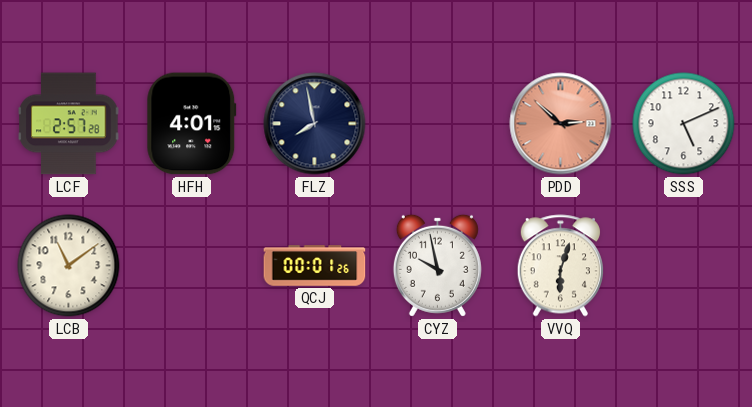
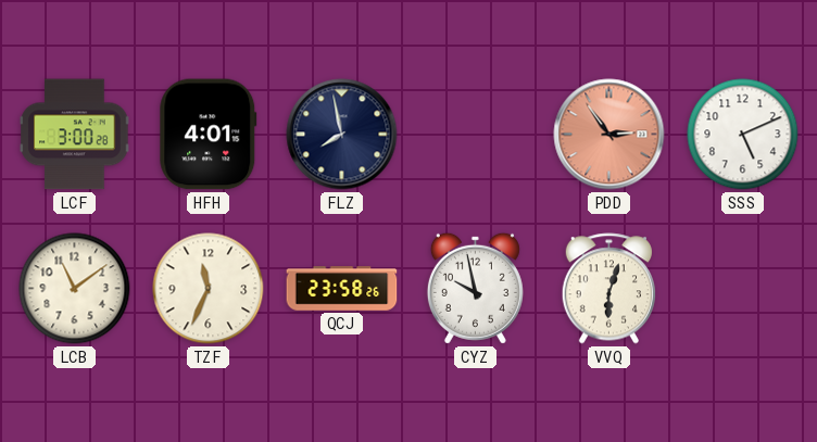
LCF: 2:57 -> 3:00 (75, 135)
PDD: 2:52 -> 2:54 (609, 135)
TZF: none -> 11:34 (209, 289)
QCJ: 00:01 -> 23:58 (342, 289)
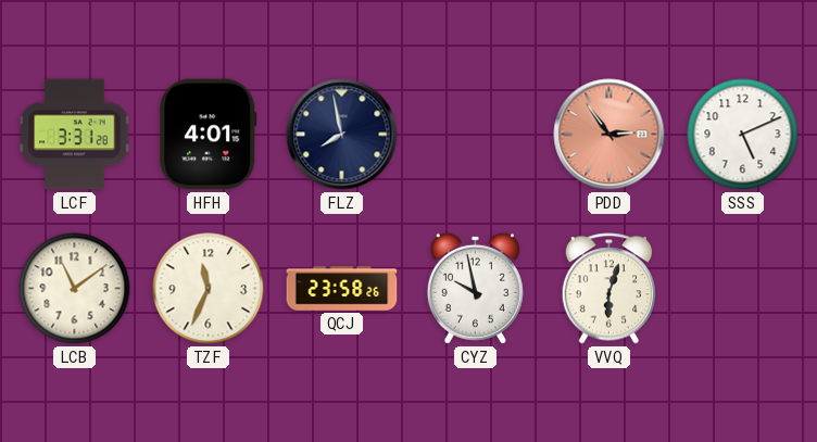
LCF: 3:00 -> 3:31 (75, 135)
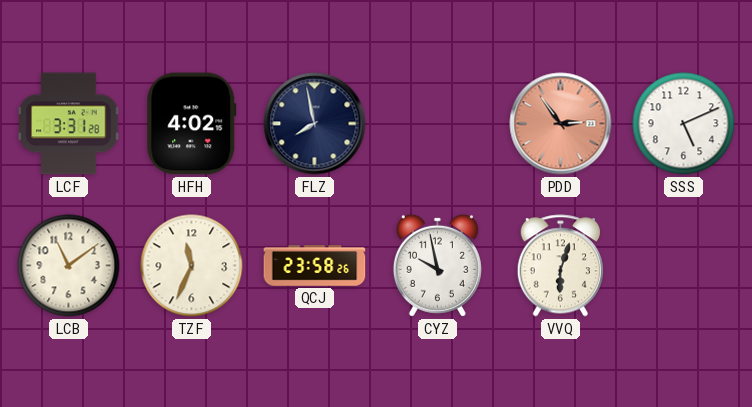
HFH: 4:01 -> 4:02 (192, 124)
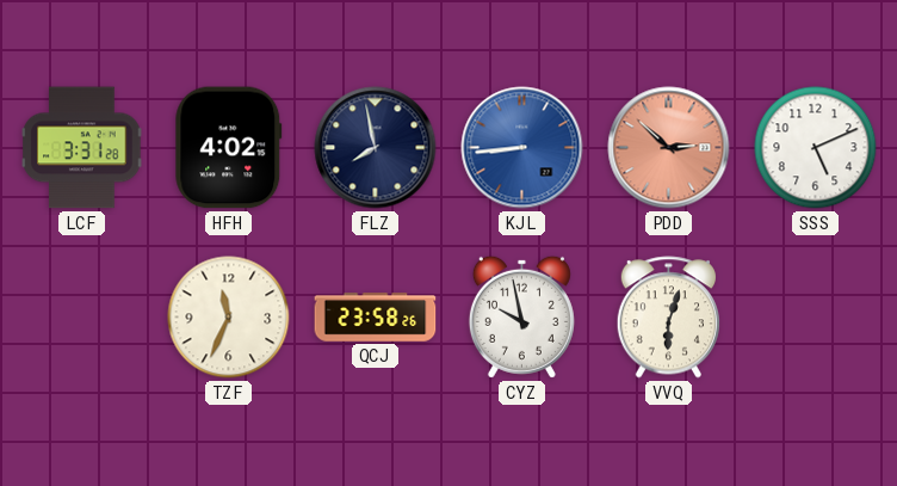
KJL: none -> 8:44 (522, 148)
PDD: 2:54 -> 2:52 (669, 148)
LCB: 11:09 -> none (69, 266)
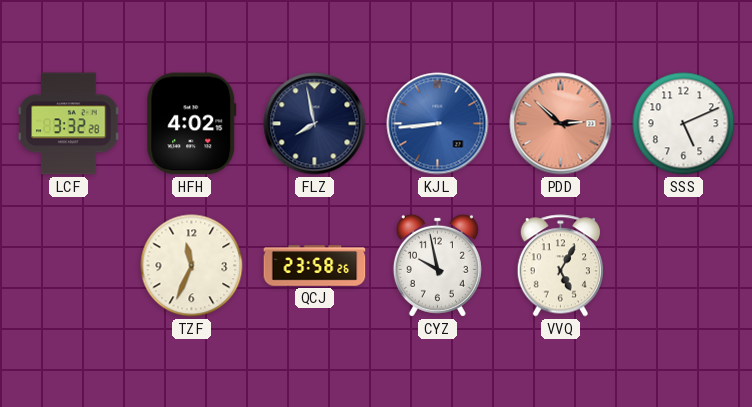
LCF: 3:31 -> 3:32 (69, 124)
VVQ: 6:03 -> 5:05 (560, 266)
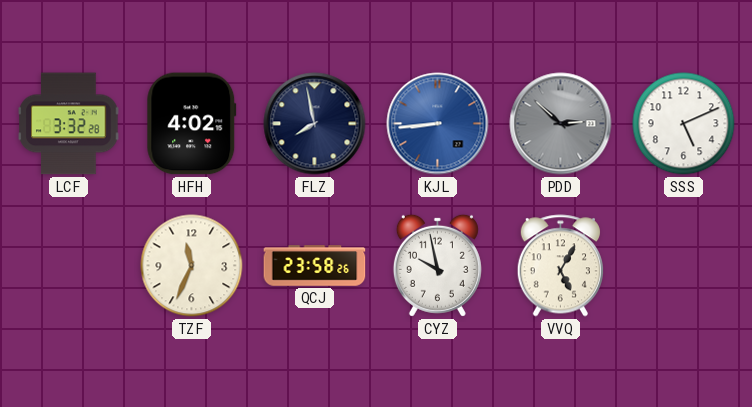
PDD dial: salmon -> grey (561, 124)
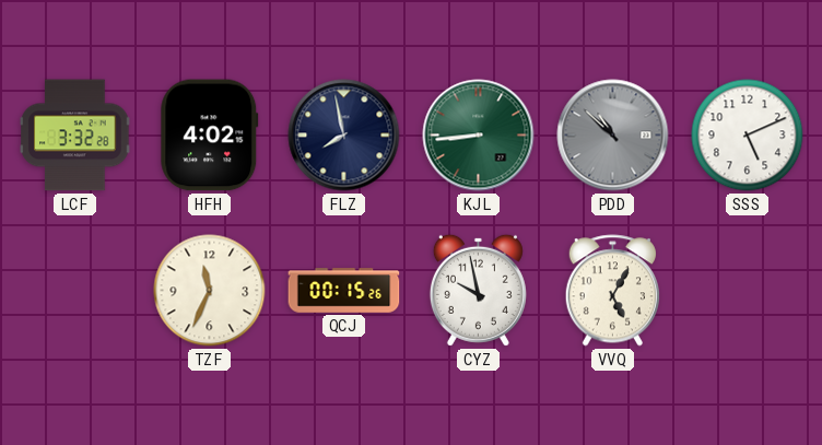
KJL dial: blue -> green (479, 136)
PDD: 2:52 -> 10:52 (613, 136)
QCJ: 23:58 -> 00:15 (344, 291)
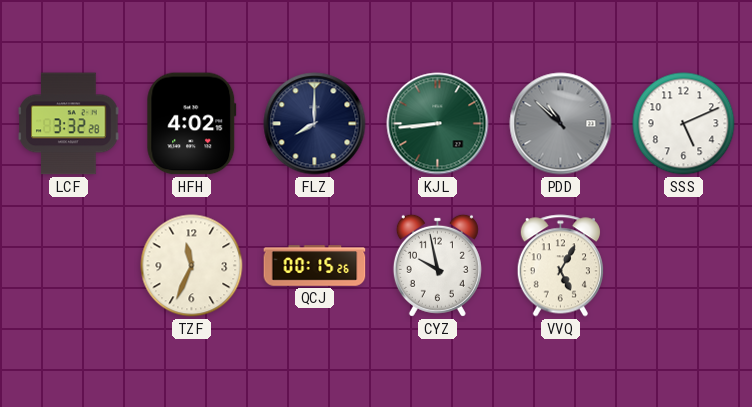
FLZ: 7:58 -> 8:00 (315, 124)
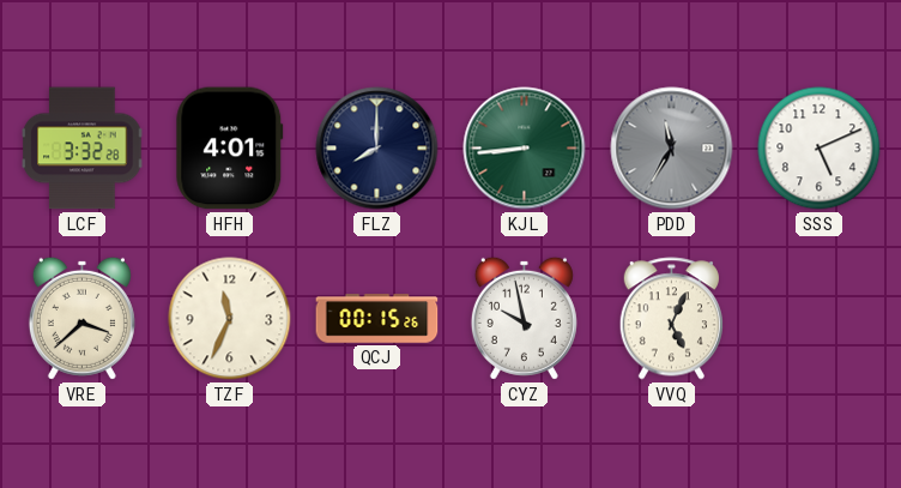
HFH: 4:02 -> 4:01 (230, 149)
PDD: 10:52 -> 11:35 (672, 149)
VRE: none -> 3:38 (81, 318)
VVQ: 5:05 -> 5:04 (671, 319)
